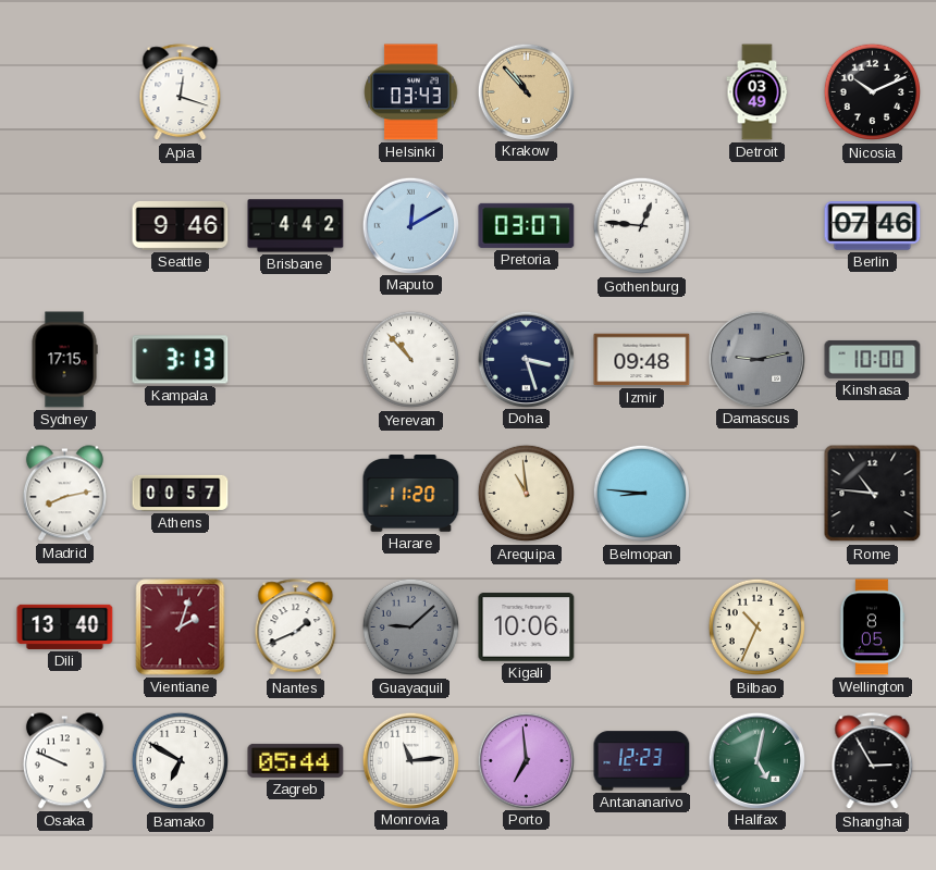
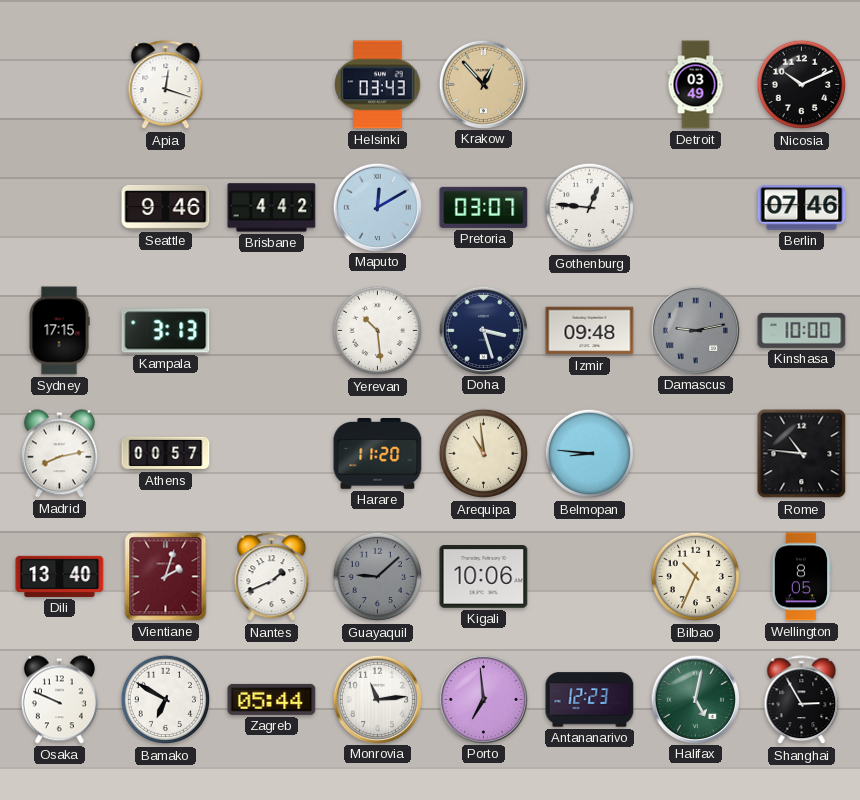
Krakow: 10:53 -> 12:53 (483, 84)
Yerevan: 10:53 -> 10:29 (378, 331)
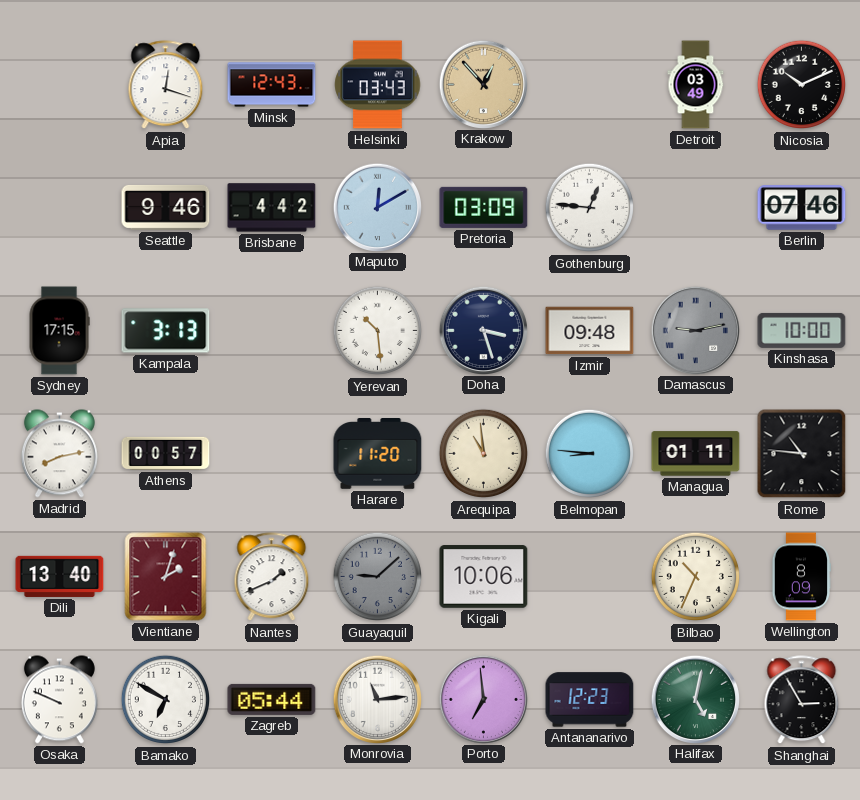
Minsk: none -> 12:43 (272, 85)
Pretoria: 03:07 -> 03:09 (484, 207)
Managua: none -> 01:11 (696, 454)
Wellington: 8:05 -> 8:09 (801, 577)
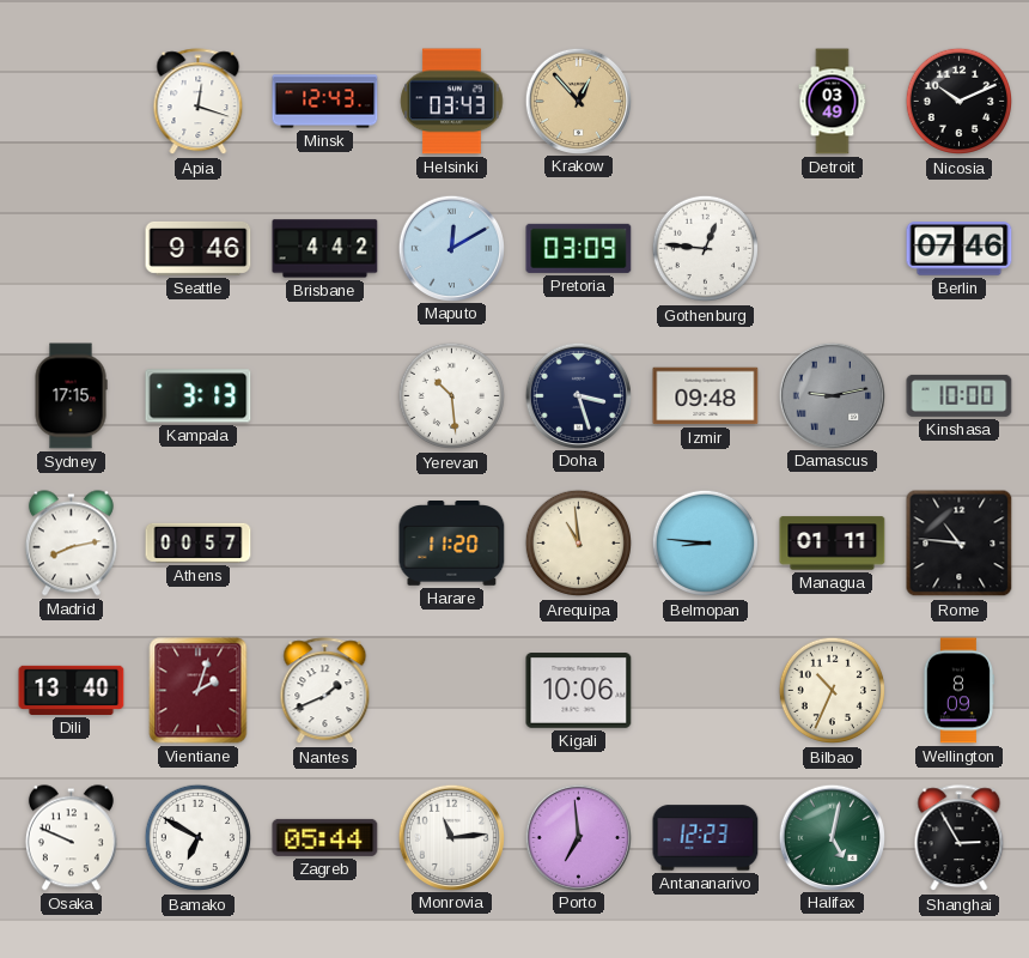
Guayaquil: 9:08 -> none (378, 577)
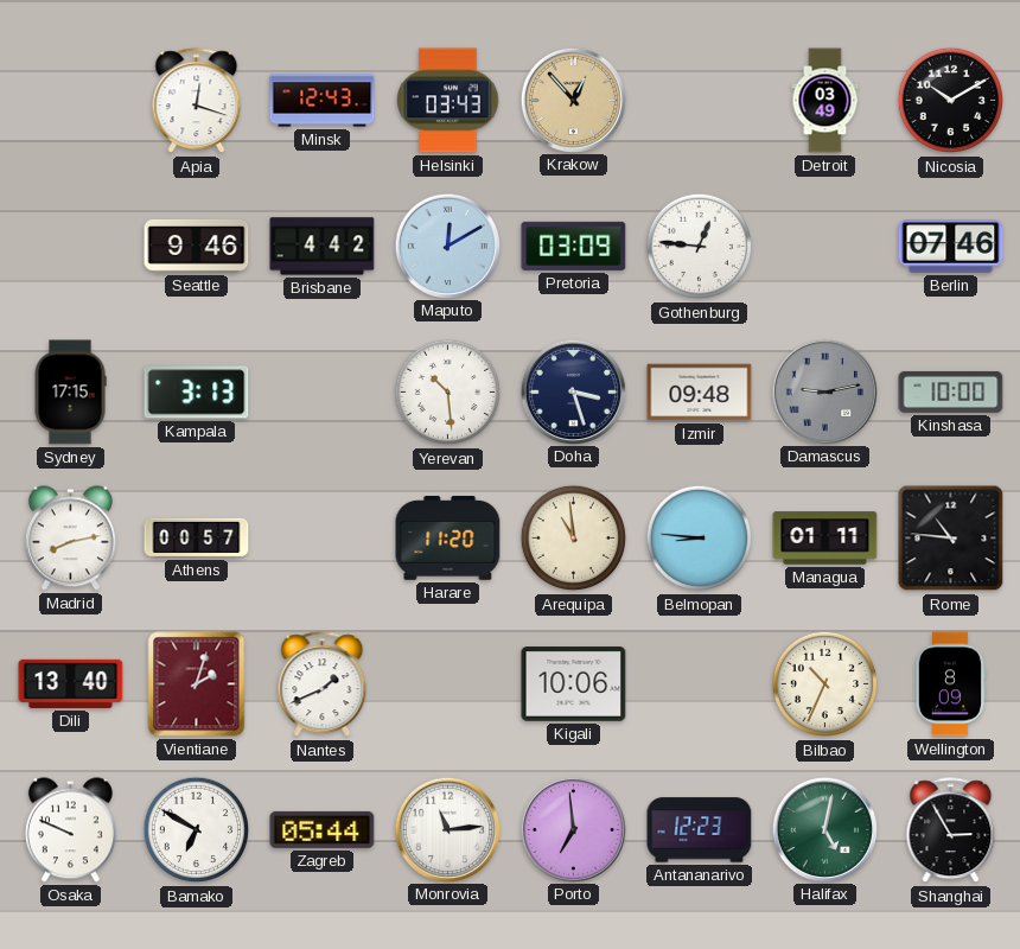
Nicosia: 10:11 -> 10:10 (951, 101)
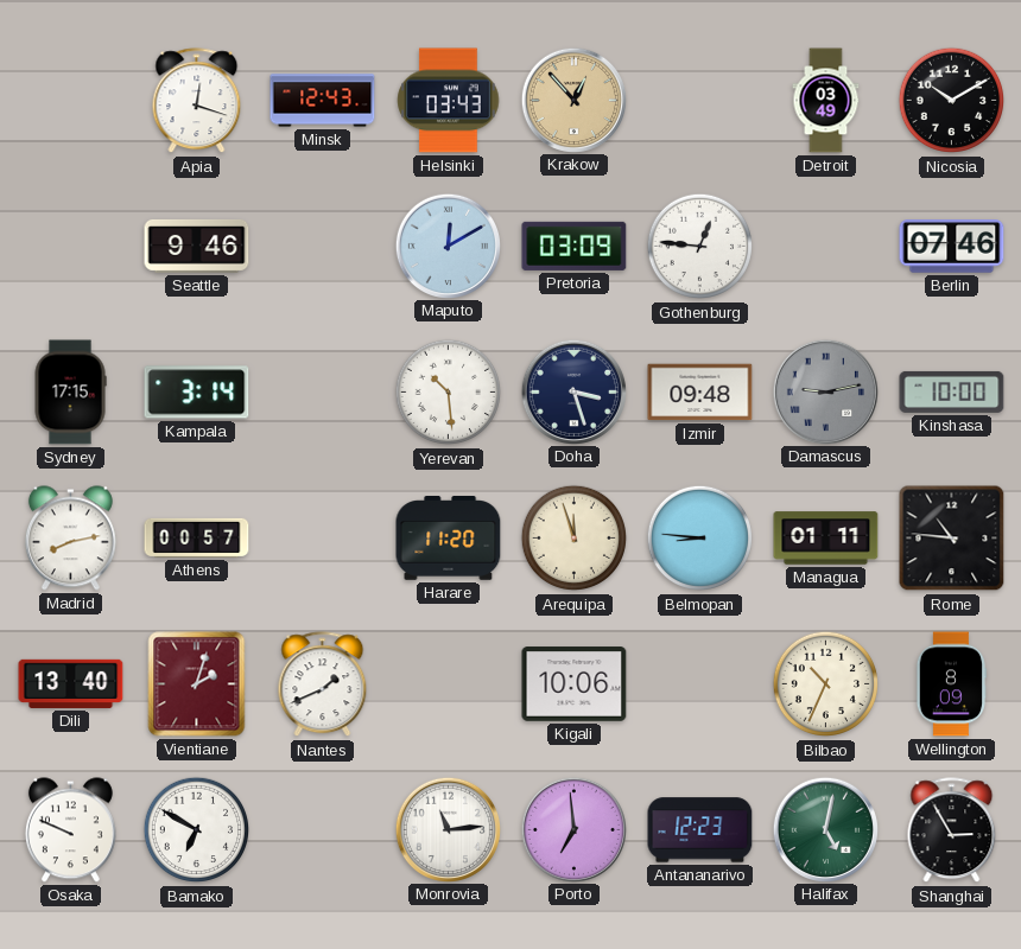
Brisbane: 4:42 -> none (323, 247)
Kampala: 3:13 -> 3:14 (197, 393)
Arequipa: 10:59 -> 11:57 (575, 539)
Zagreb: 05:44 -> none (323, 829)
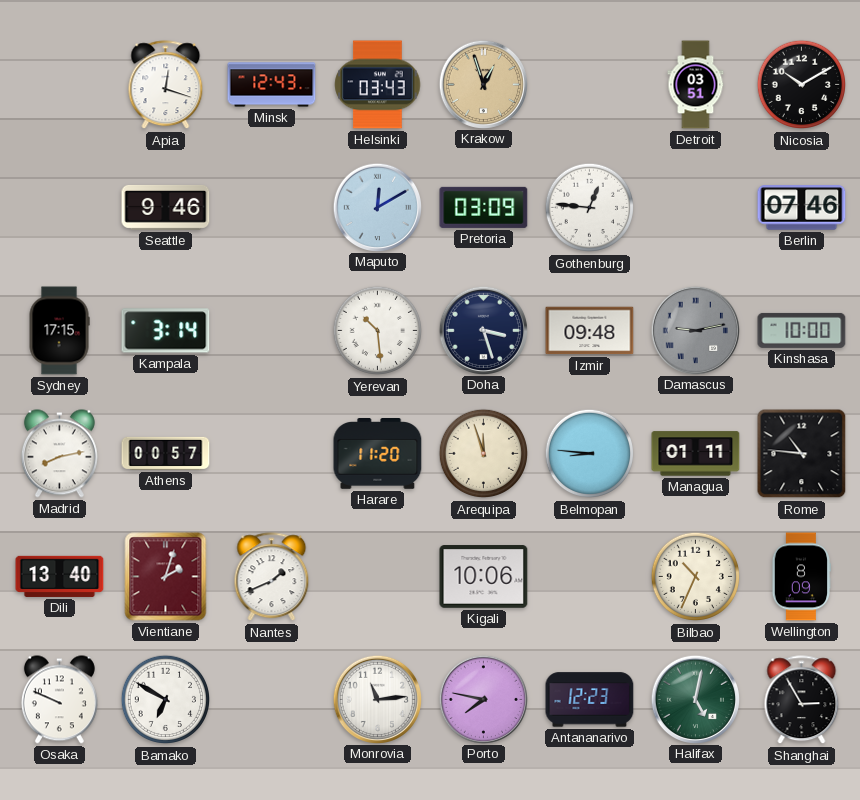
Krakow: 12:53 -> 12:57 (483, 84)
Detroit: 03:49 -> 03:51 (696, 85)
Porto: 6:59 -> 7:47 (483, 699)
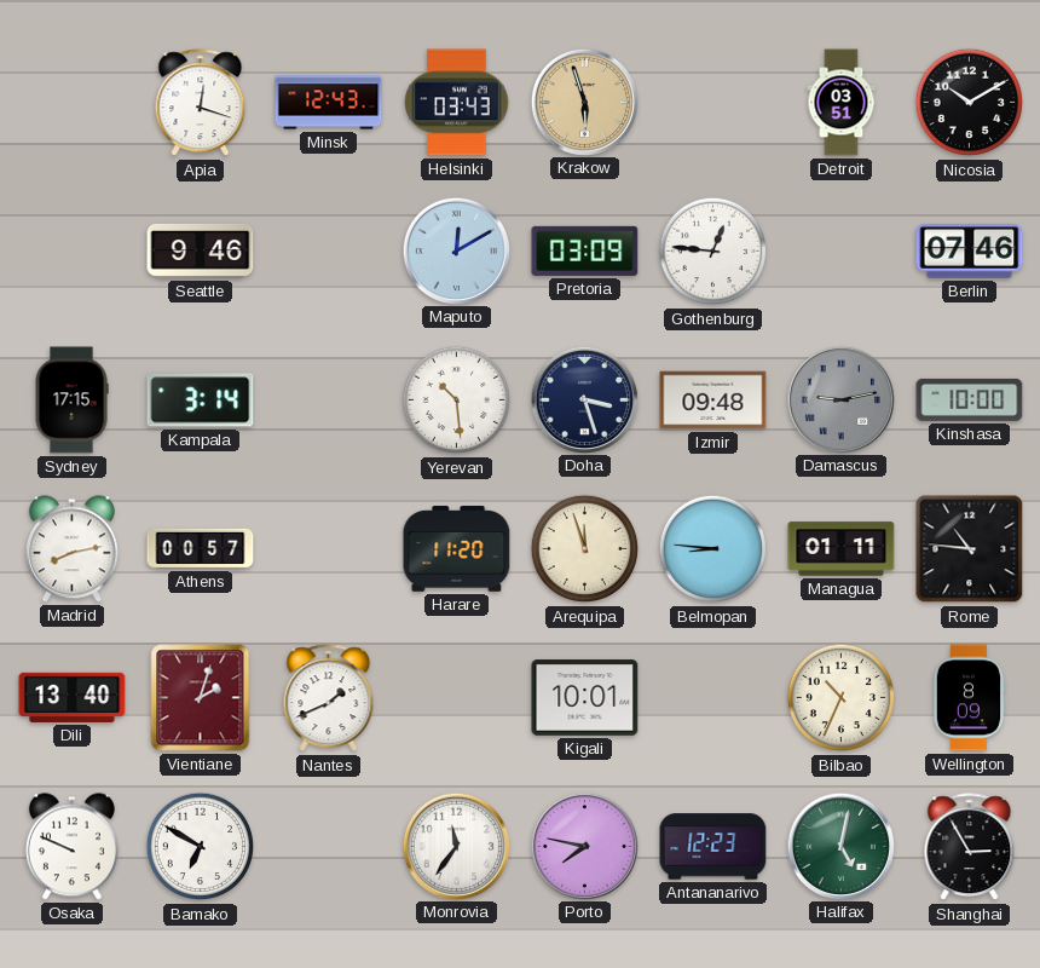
Krakow: 12:57 -> 5:57 (584, 102)
Kigali: 10:06 -> 10:01 (585, 698)
Monrovia: 11:14 -> 11:36 (456, 846)
